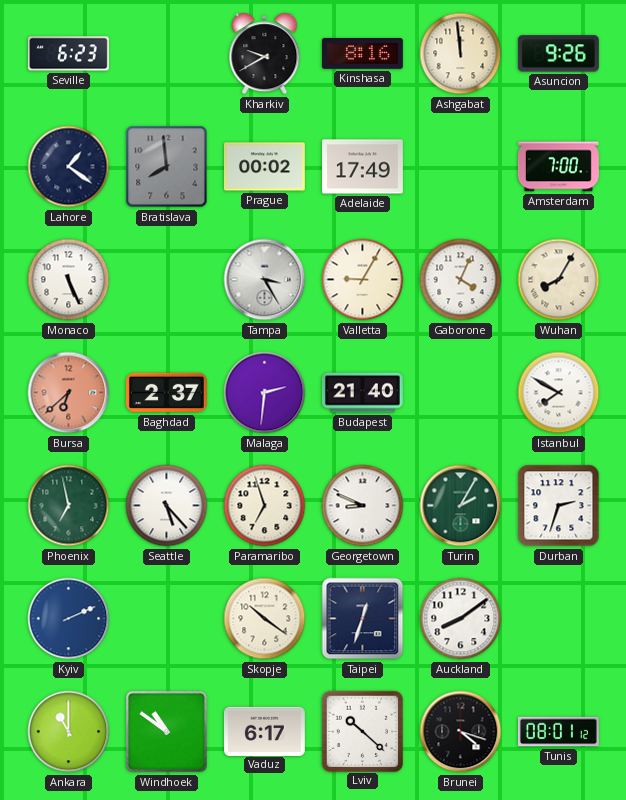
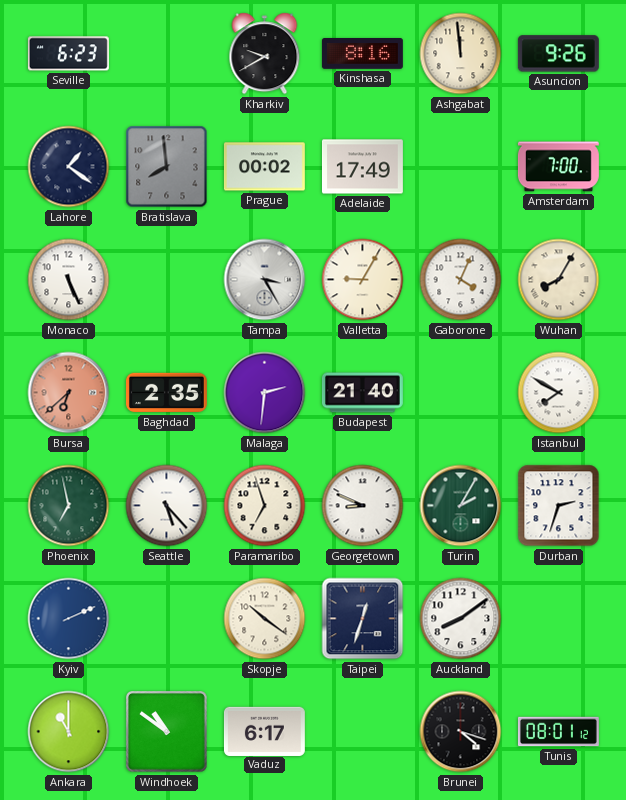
Baghdad: 2:37 -> 2:35 (166, 393)
Lviv: 10:22 -> none (362, 731)
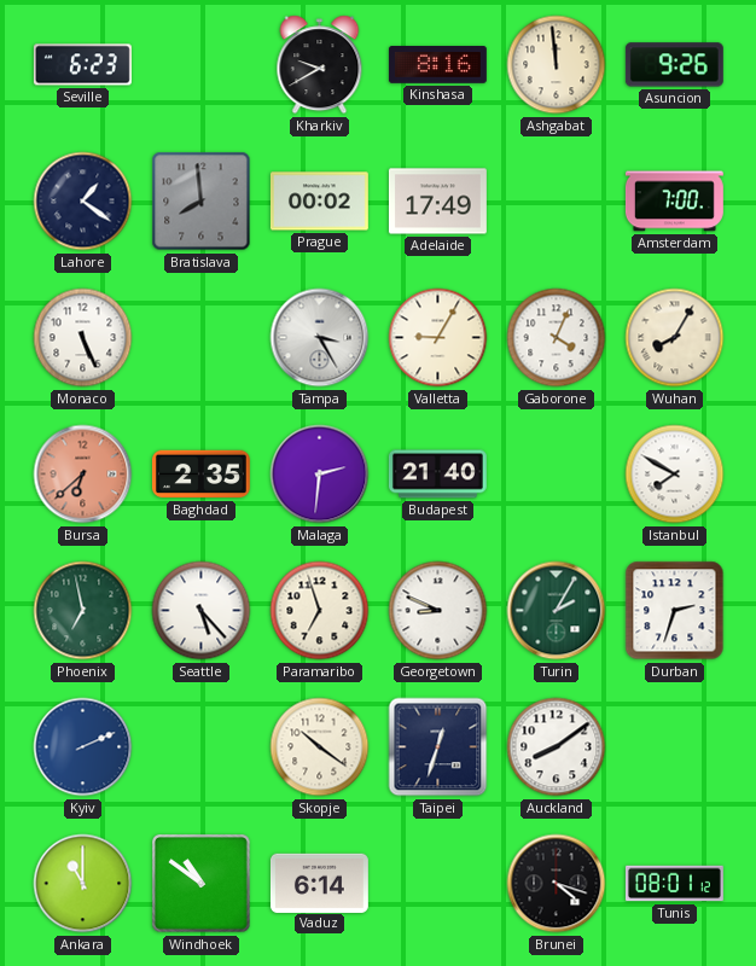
Vaduz: 6:17 -> 6:14 (319, 883)
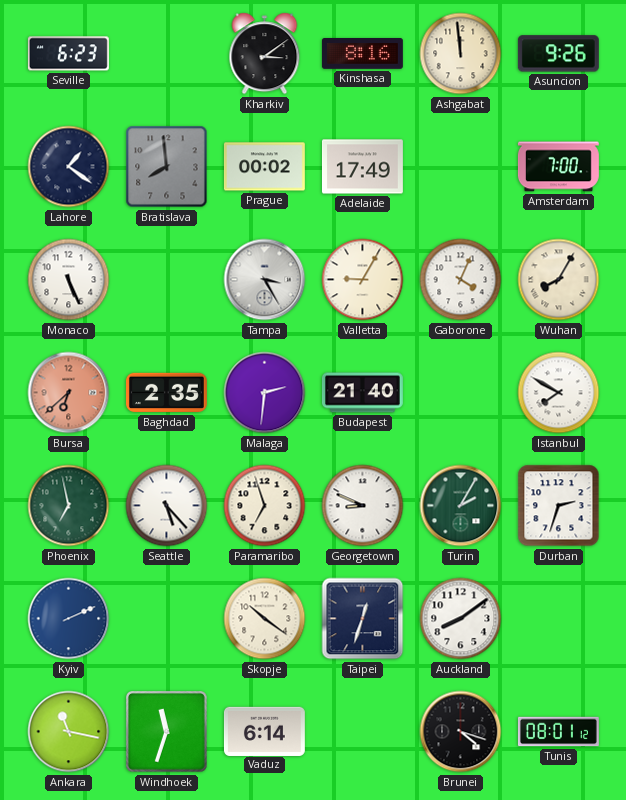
Kharkiv: 9:40 -> 3:09 (265, 54)
Ankara: 11:00 -> 11:17 (69, 732)
Windhoek: 10:51 -> 11:33 (167, 732)
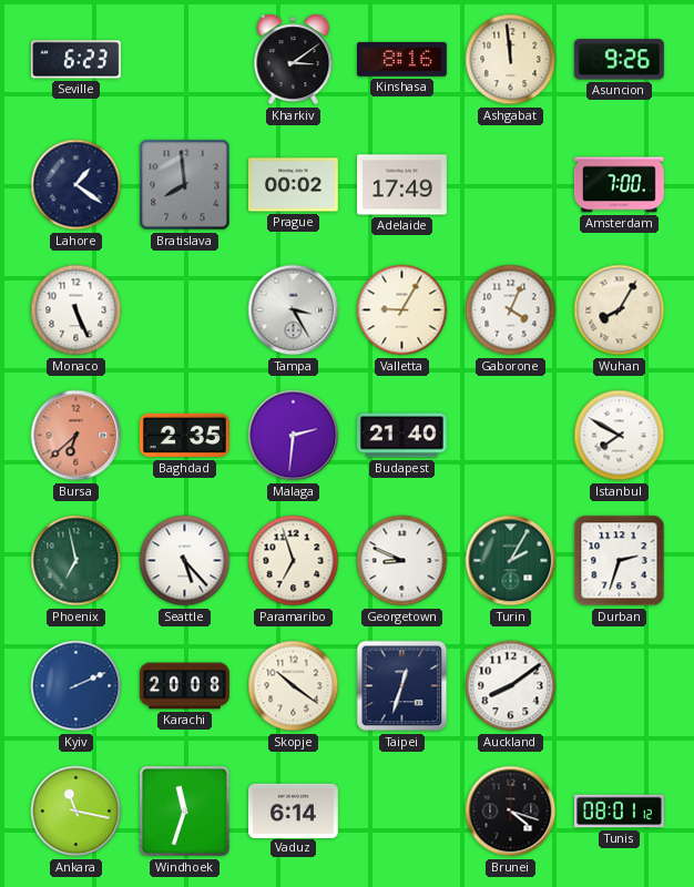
Karachi: none -> 20:08 (184, 686)
